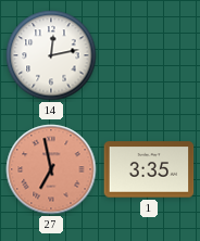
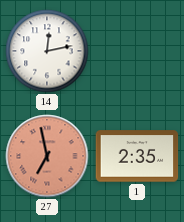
1: 3:35 -> 2:35 (137, 156)
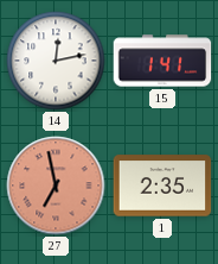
15: none -> 1:41 (162, 61)
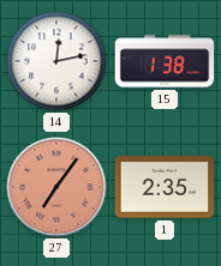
15: 1:41 -> 1:38 (165, 61)
27: 6:58 -> 7:06 (56, 187)
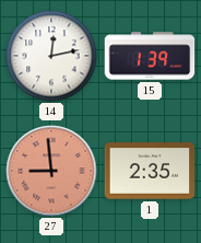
15: 1:38 -> 1:39 (150, 56)
27: 7:06 -> 8:59 (51, 171)
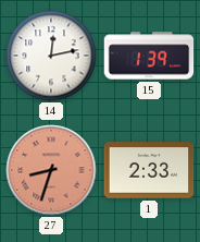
27: 8:59 -> 8:33 (51, 170)
1: 2:35 -> 2:33 (149, 170)
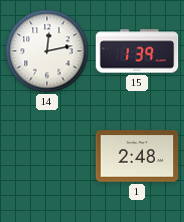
27: 8:33 -> none (51, 170)
1: 2:33 -> 2:48 (137, 156)
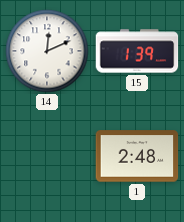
14: 12:13 -> 12:11 (47, 51)
